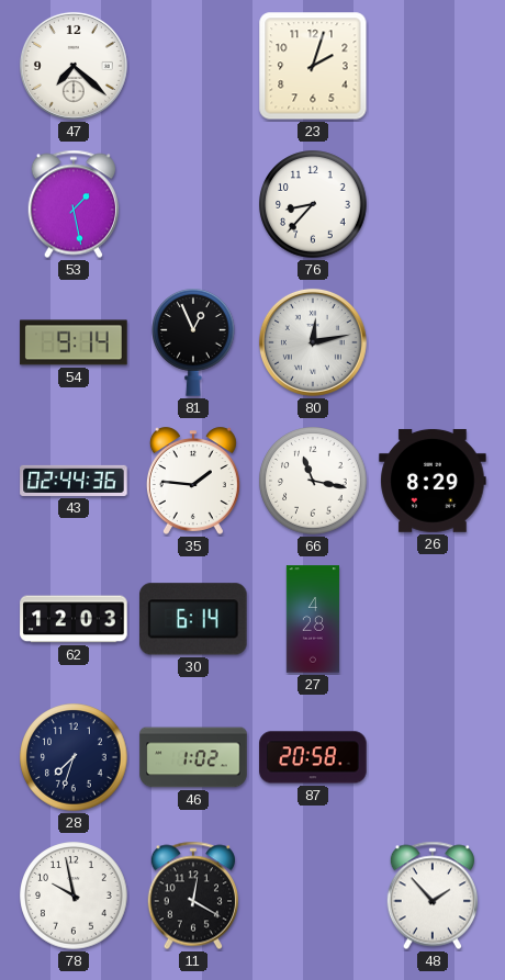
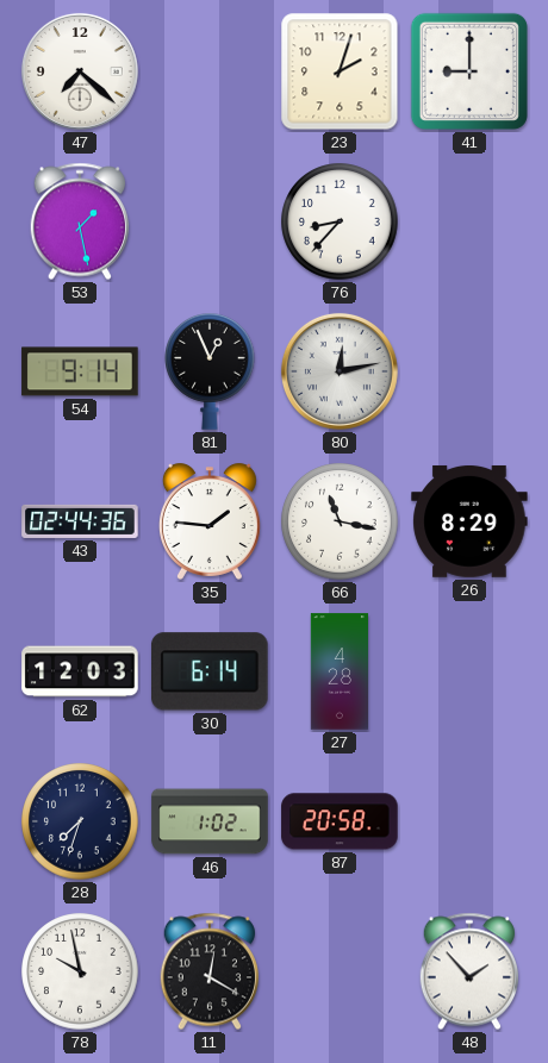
41: none -> 9:00 (469, 71)
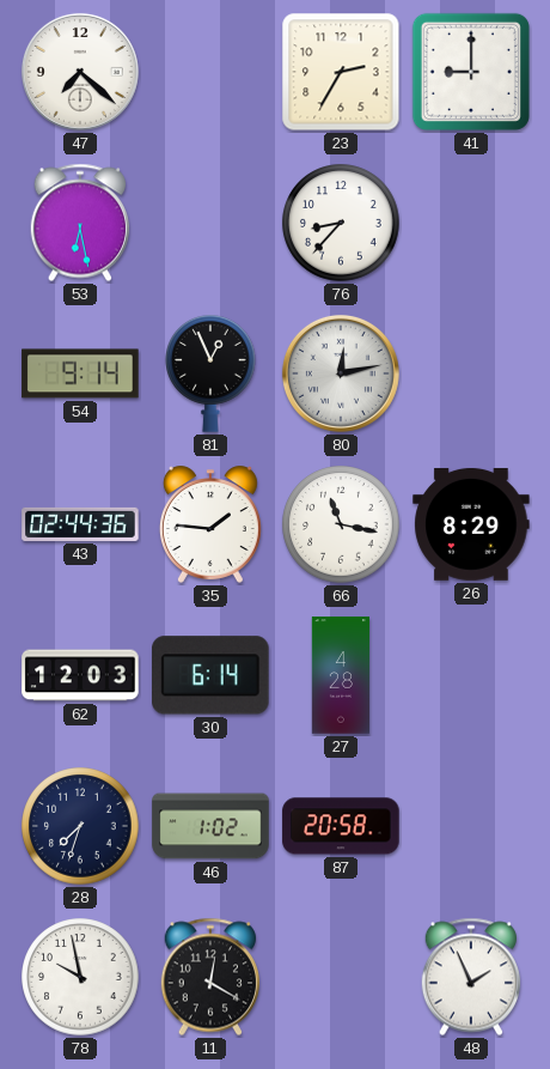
23: 2:03 -> 2:35 (341, 72)
53: 1:28 -> 6:28 (79, 223)
48: 1:53 -> 1:56 (470, 977)
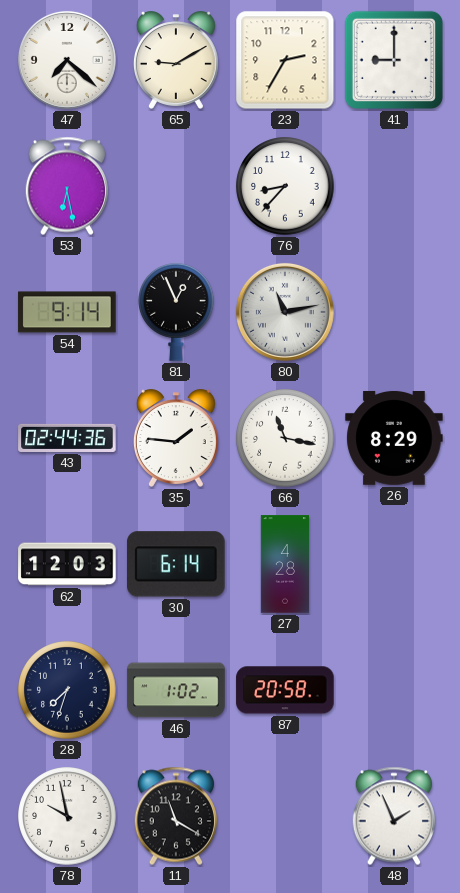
65: none -> 9:10 (176, 60)
80: 12:13 -> 11:13 (285, 312)
11: 12:20 -> 11:20 (175, 816)
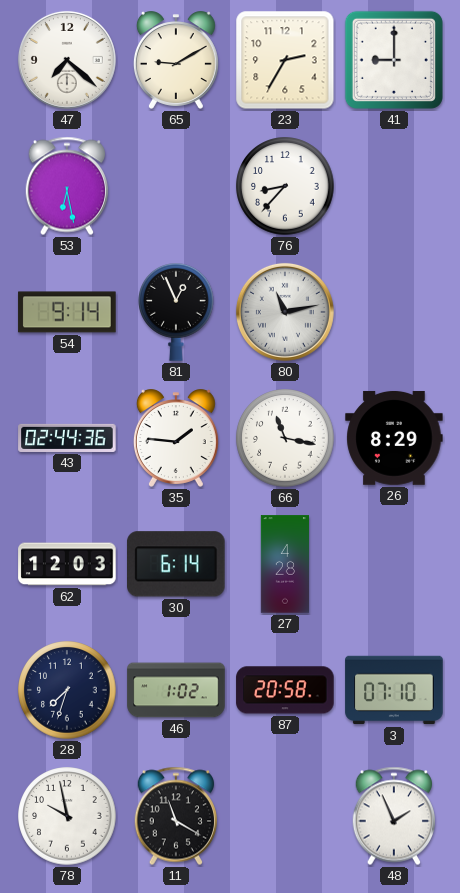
3: none -> 07:10 (394, 690)
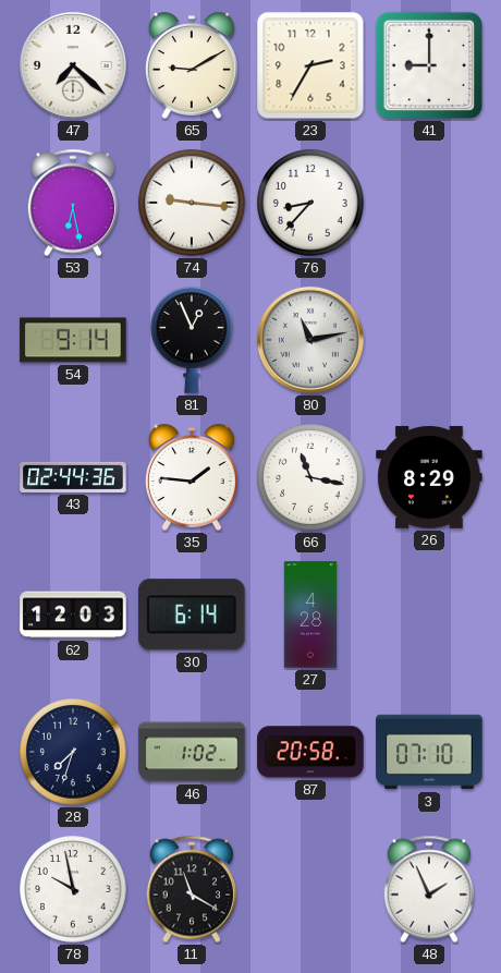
74: none -> 9:16 (192, 203)
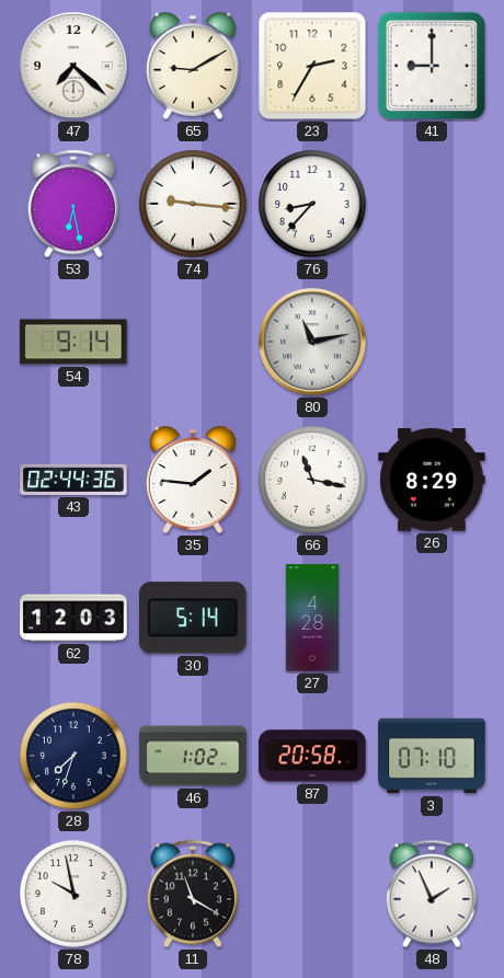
81: 12:56 -> none (193, 341)
30: 6:14 -> 5:14 (194, 618)
